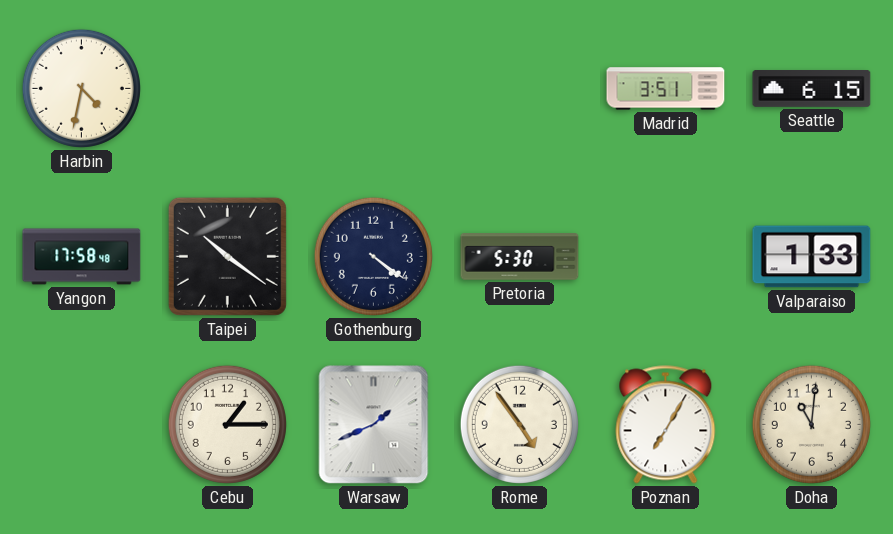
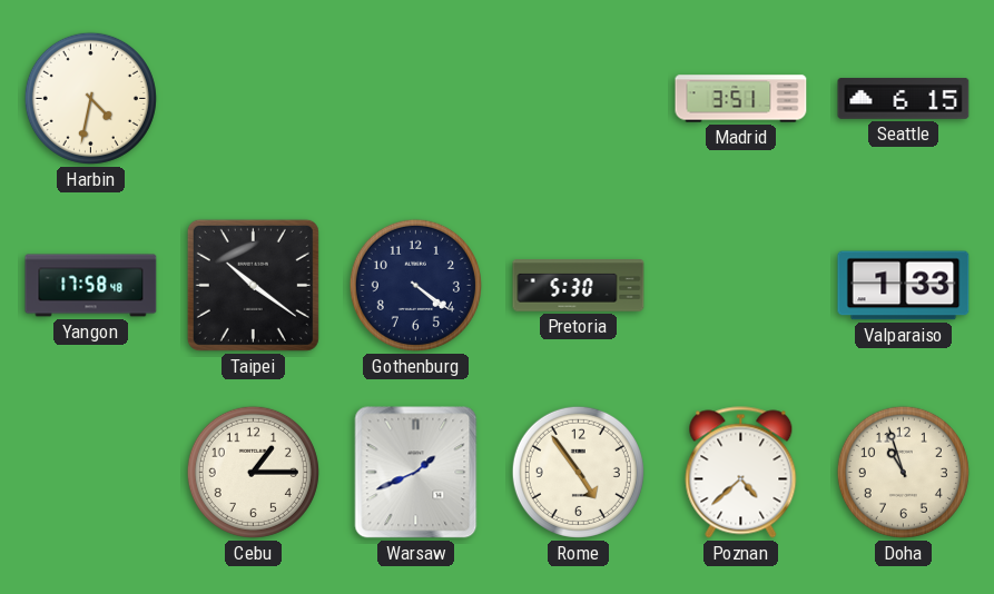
Poznan: 7:05 -> 4:38 (741, 473)
Doha: 11:01 -> 10:57 (903, 472)
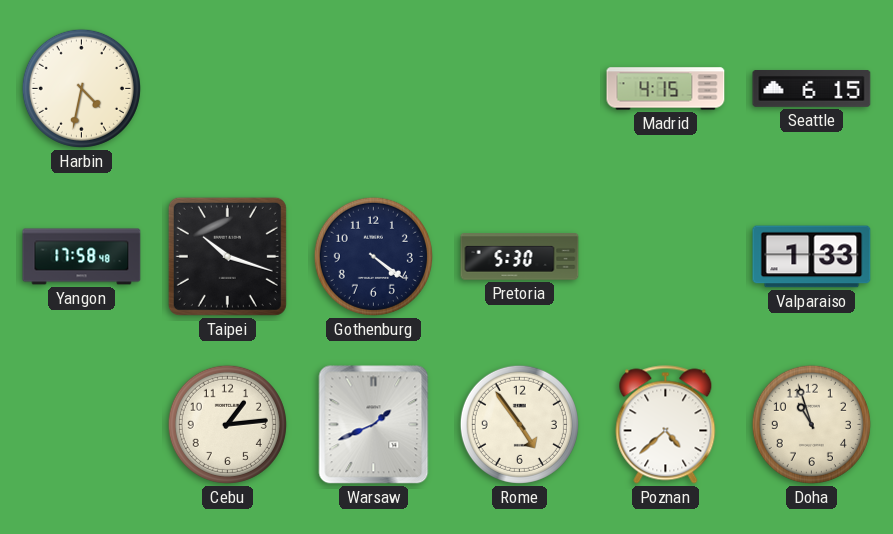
Madrid: 3:51 -> 4:15 (666, 89)
Taipei: 10:21 -> 10:18 (227, 256)
Cebu: 1:15 -> 1:14 (227, 424)
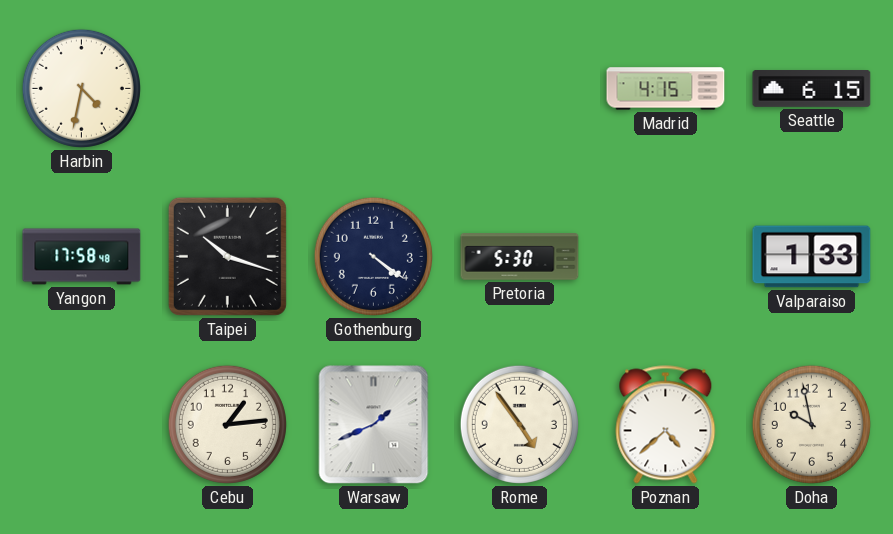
Doha: 10:57 -> 9:58 (811, 424)
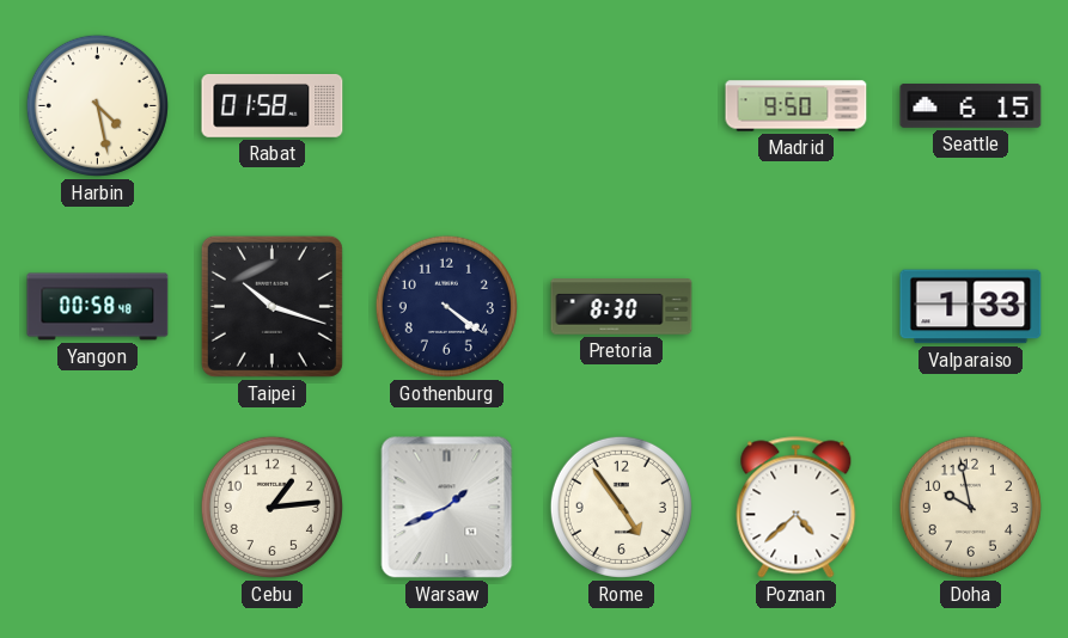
Harbin: 4:32 -> 4:28 (97, 105)
Rabat: none -> 01:58 (273, 105)
Madrid: 4:15 -> 9:50 (797, 106)
Yangon: 17:58 -> 00:58 (98, 307)
Pretoria: 5:30 -> 8:30 (622, 307)
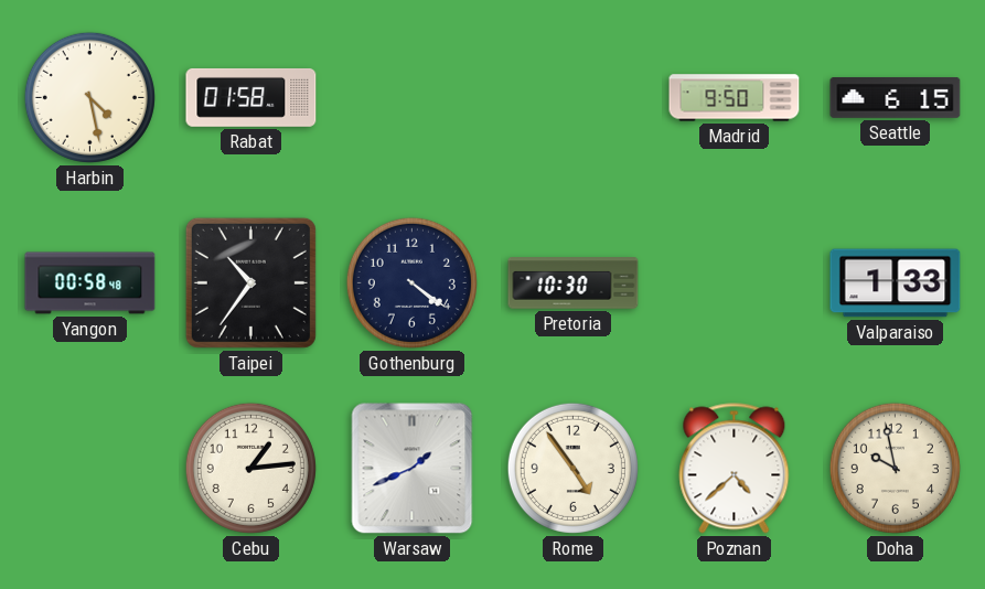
Taipei: 10:18 -> 10:36 (250, 282)
Pretoria: 8:30 -> 10:30 (574, 283)
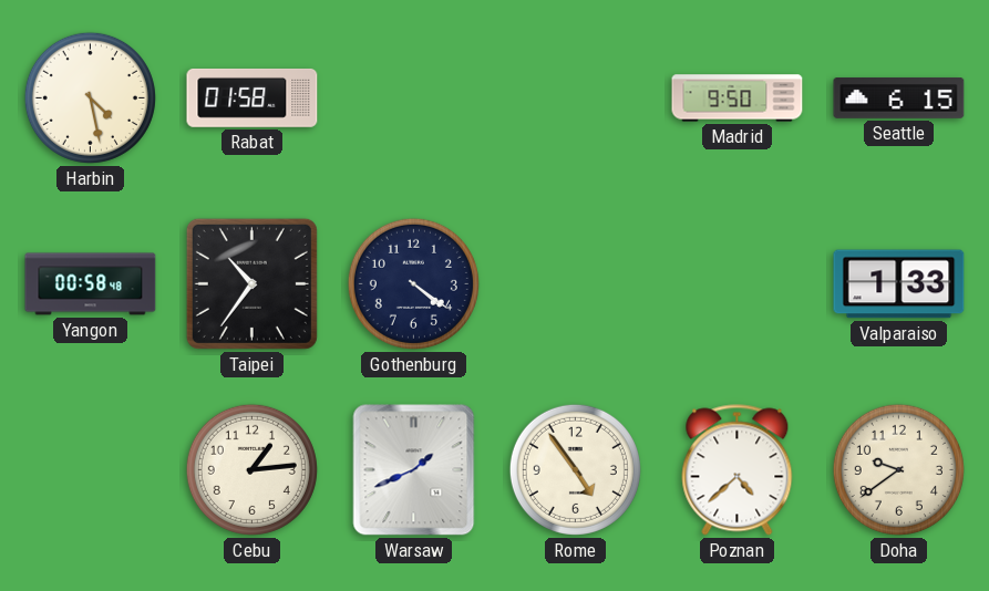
Pretoria: 10:30 -> none (574, 283)
Doha: 9:58 -> 9:39 (898, 469)
